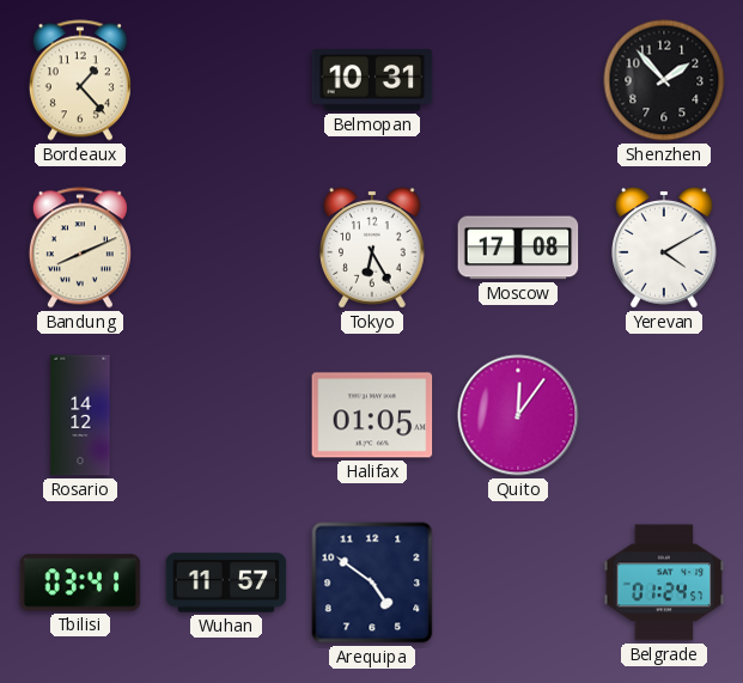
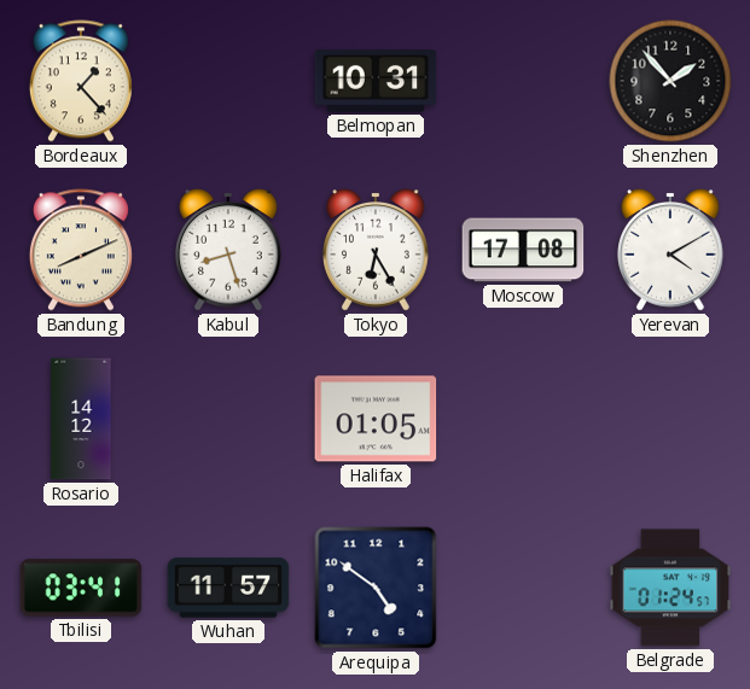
Kabul: none -> 8:27 (228, 250)
Quito: 12:06 -> none (518, 415)
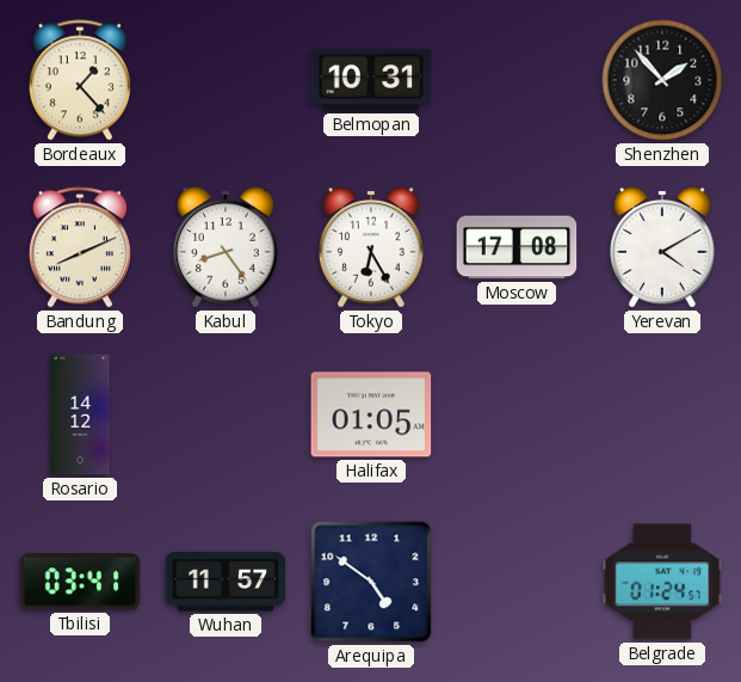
Kabul: 8:27 -> 8:24 (226, 247)
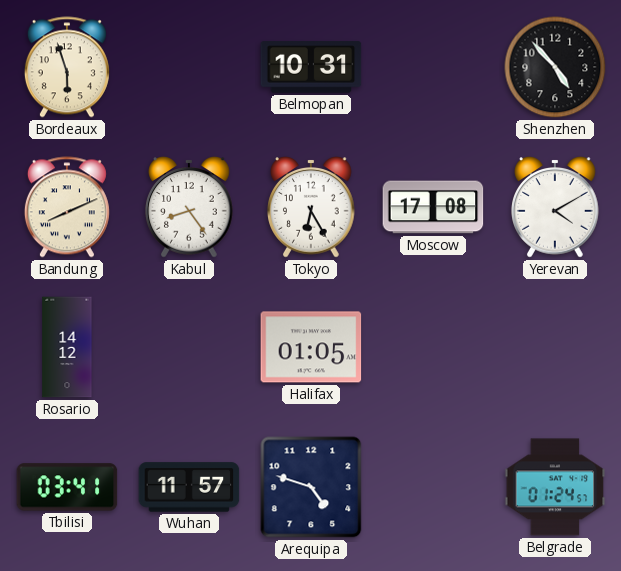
Bordeaux: 1:23 -> 5:57 (67, 67)
Shenzhen: 1:53 -> 4:53 (555, 67)
Arequipa: 4:51 -> 4:48 (311, 487)
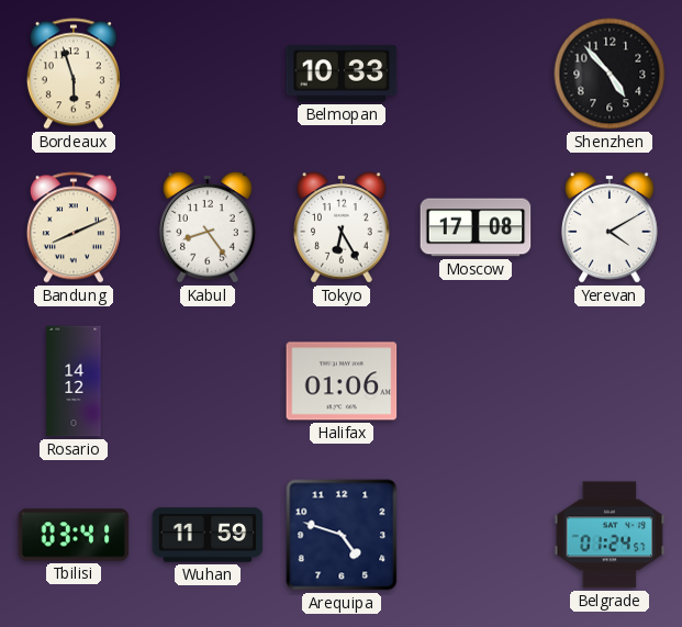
Belmopan: 10:31 -> 10:33 (342, 74)
Halifax: 01:05 -> 01:06 (342, 381)
Wuhan: 11:57 -> 11:59 (208, 535)
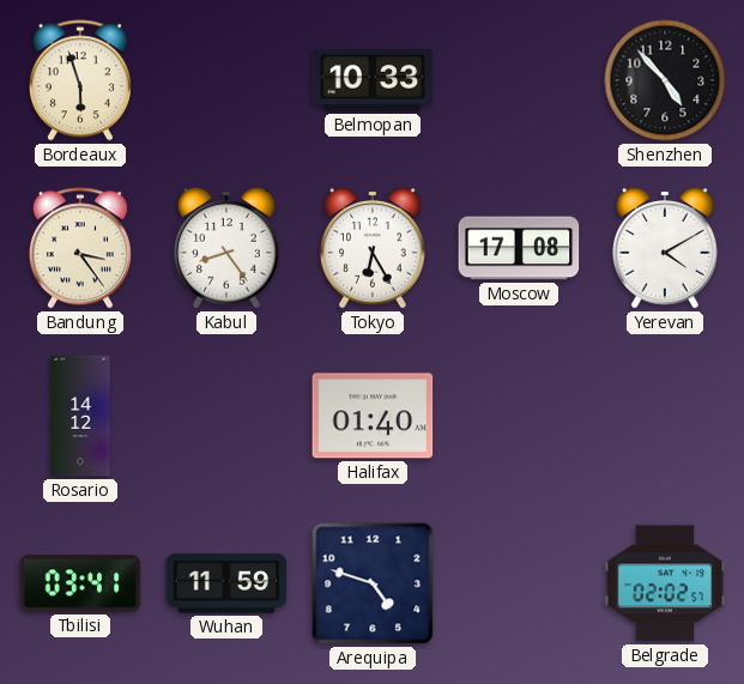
Bandung: 8:11 -> 3:24 (80, 248)
Halifax: 01:06 -> 01:40 (373, 416)
Belgrade: 01:24 -> 02:02 (665, 583)
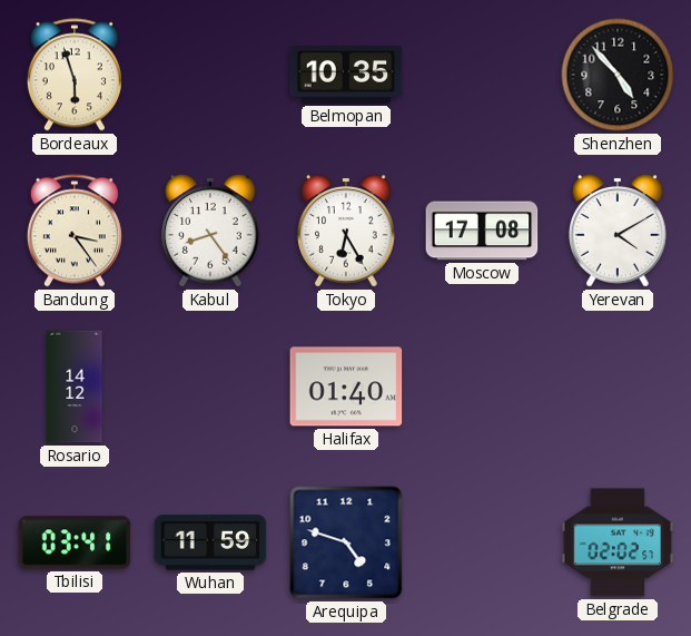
Belmopan: 10:33 -> 10:35 (346, 75)
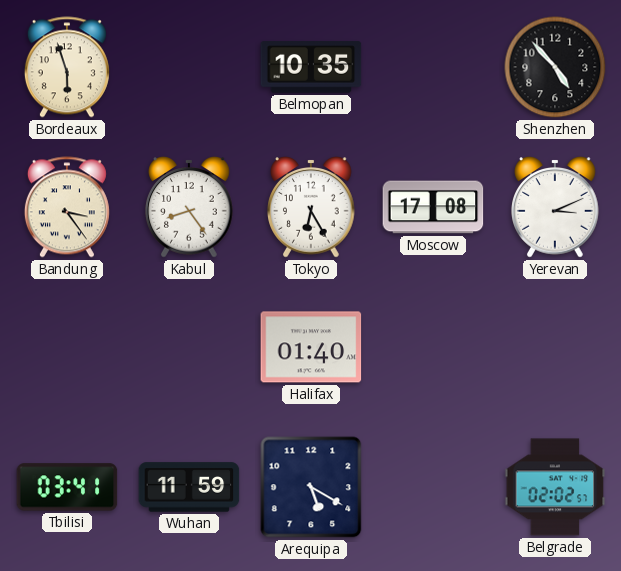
Yerevan: 4:10 -> 3:11 (555, 207)
Rosario: 14:12 -> none (75, 387)
Arequipa: 4:48 -> 5:20 (311, 487)
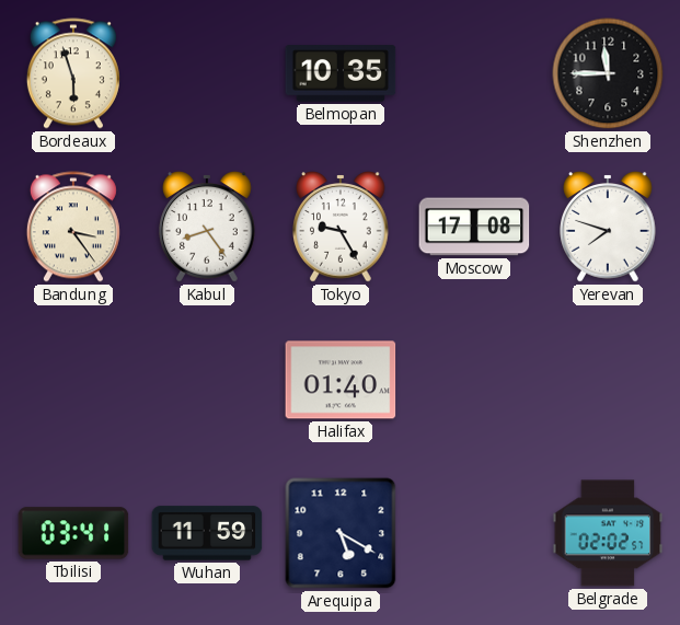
Shenzhen: 4:53 -> 11:45 (608, 73)
Tokyo: 6:25 -> 9:25 (341, 227)
Yerevan: 3:11 -> 7:48 (608, 227)
